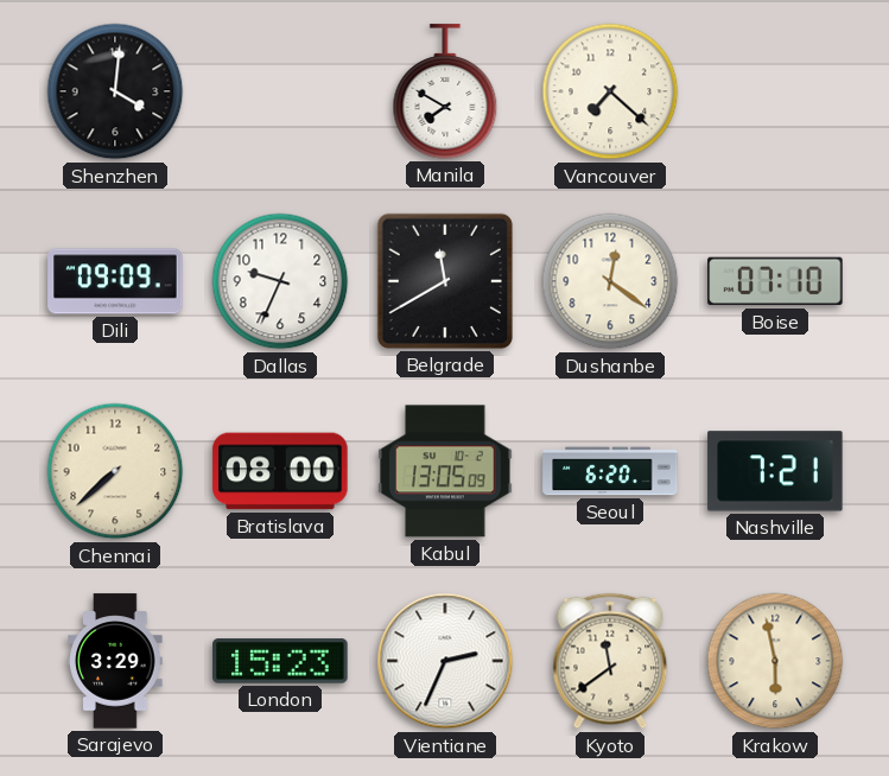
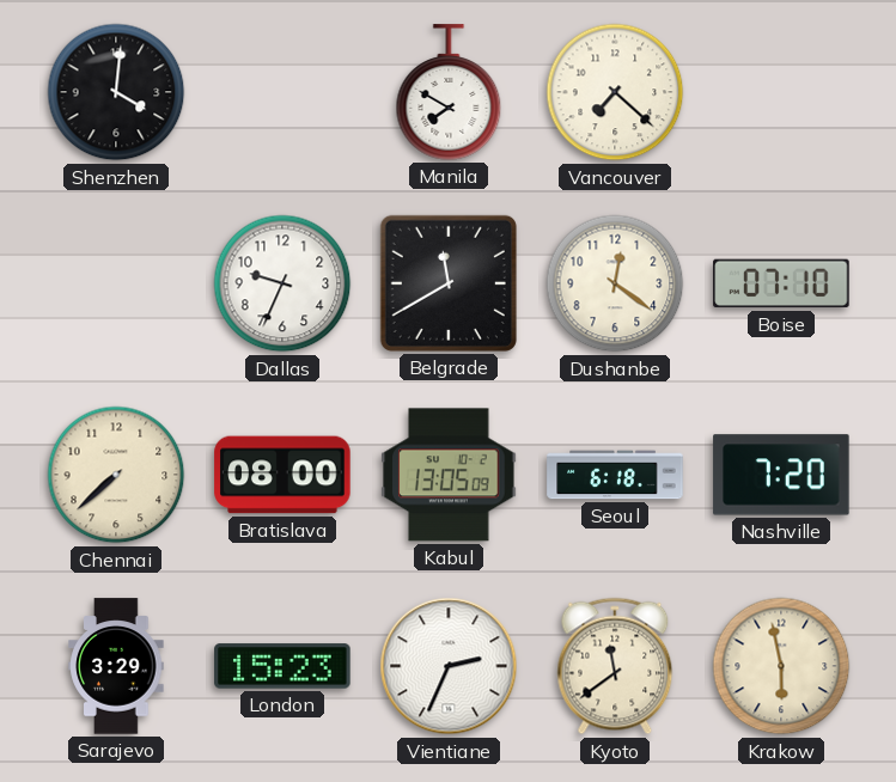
Dili: 09:09 -> none (115, 281)
Seoul: 6:20 -> 6:18 (615, 475)
Nashville: 7:21 -> 7:20 (781, 475)
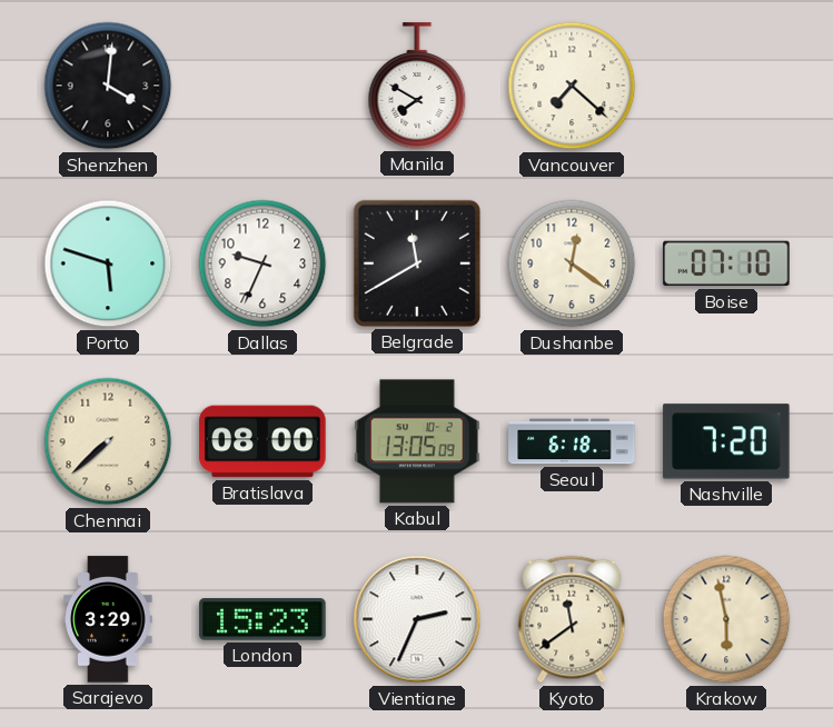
Porto: none -> 5:48 (108, 263)
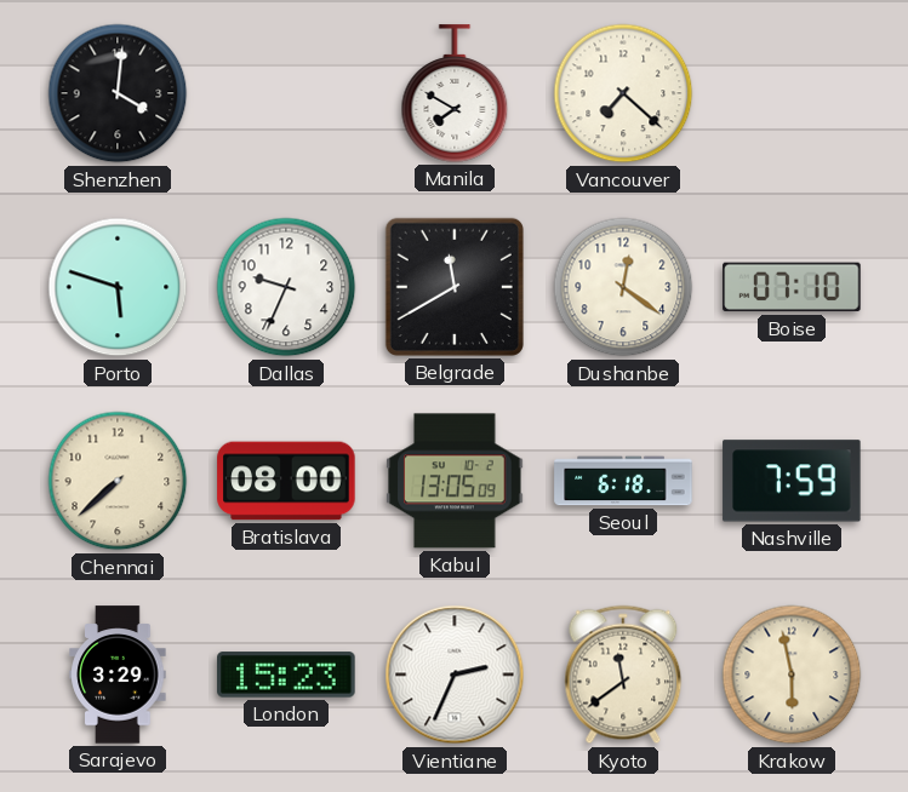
Nashville: 7:20 -> 7:59 (792, 481)
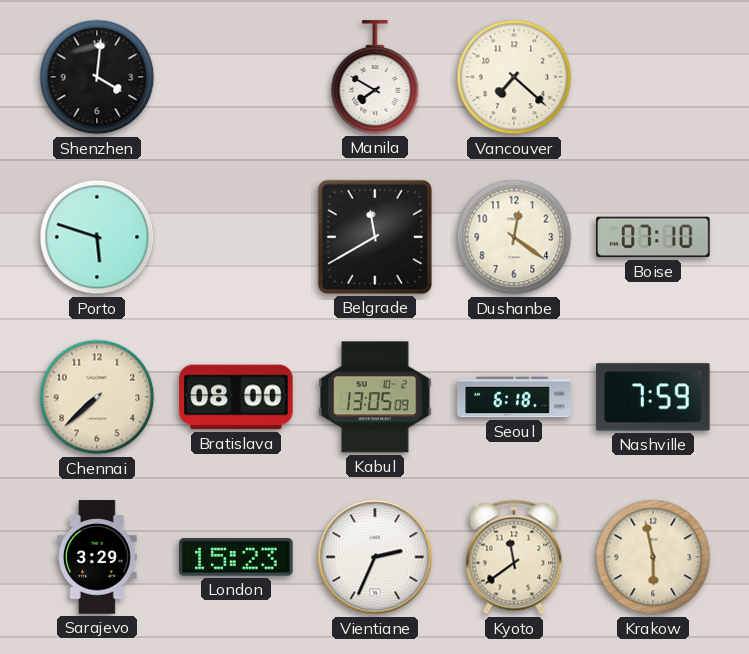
Dallas: 9:34 -> none (286, 287)
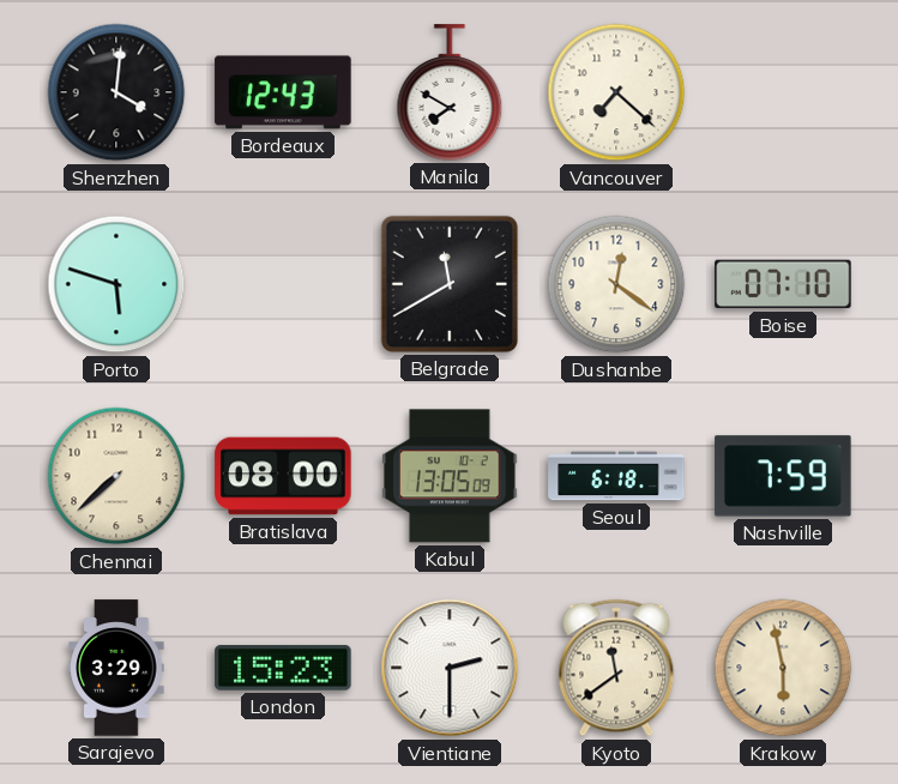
Bordeaux: none -> 12:43 (283, 92)
Vientiane: 2:34 -> 2:30 (450, 668)
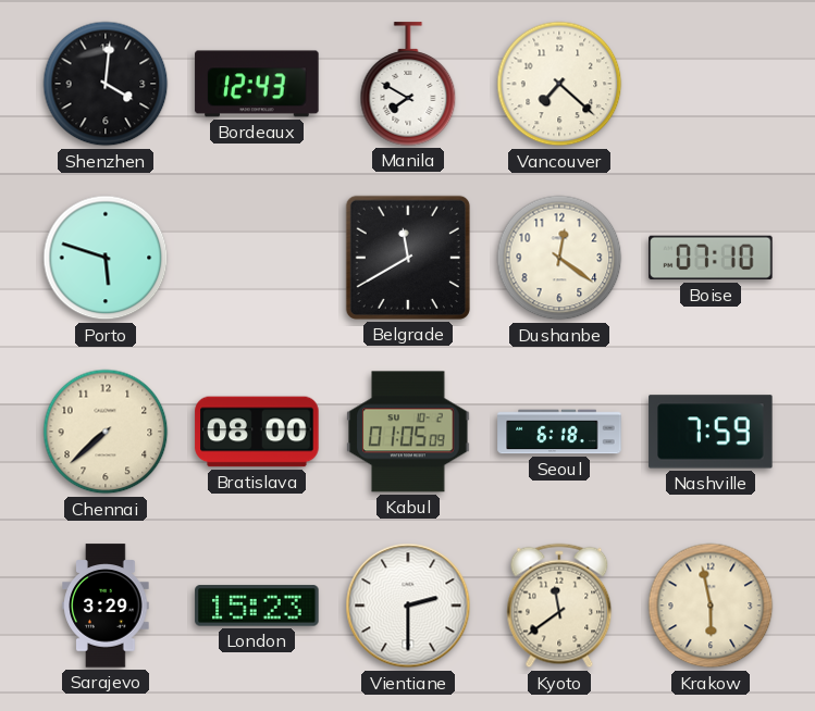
Kabul: 13:05 -> 01:05 (408, 432)
